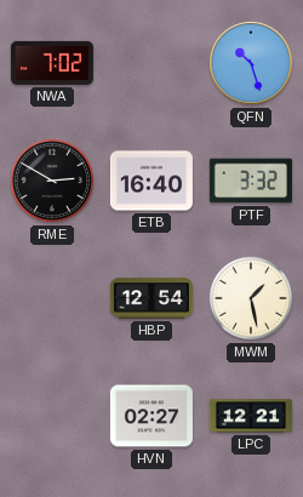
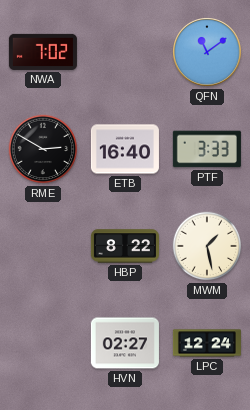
QFN: 10:27 -> 11:09 (208, 53)
PTF: 3:32 -> 3:33 (207, 149)
HBP: 12:54 -> 8:22 (125, 246)
LPC: 12:21 -> 12:24 (207, 343)
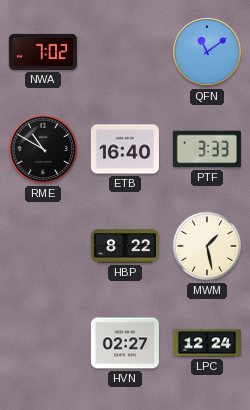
RME: 2:50 -> 10:50 (43, 149)
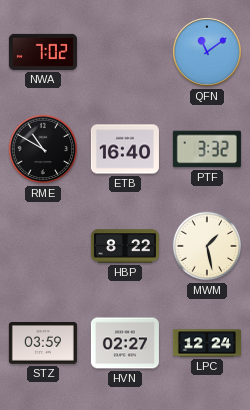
PTF: 3:33 -> 3:32 (207, 149)
STZ: none -> 03:59 (43, 344)
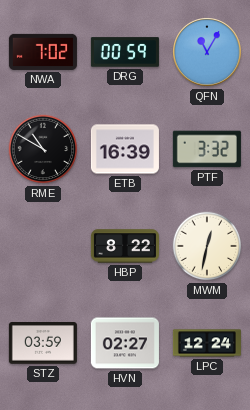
DRG: none -> 00:59 (125, 52)
QFN: 11:09 -> 11:05 (208, 53)
ETB: 16:40 -> 16:39 (125, 149)
MWM: 1:28 -> 12:32 (207, 246)
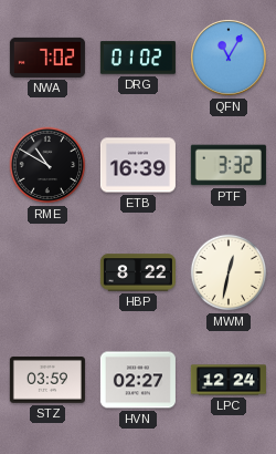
DRG: 00:59 -> 01:02 (138, 58)
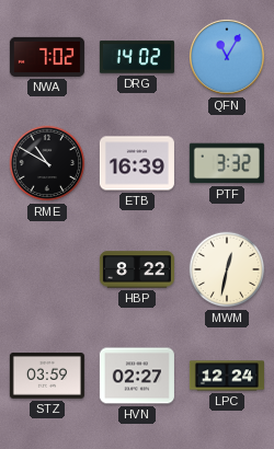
DRG: 01:02 -> 14:02 (137, 57)
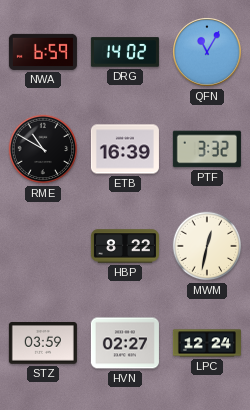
NWA: 7:02 -> 6:59 (43, 52)
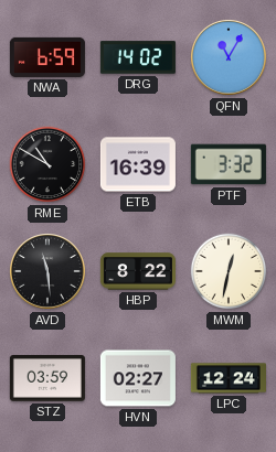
AVD: none -> 11:29 (49, 272)
